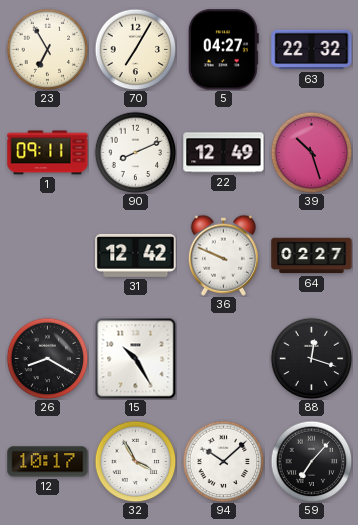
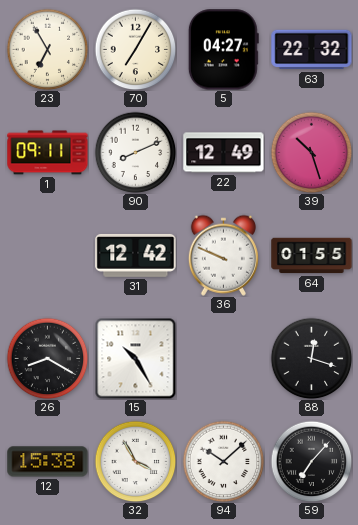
64: 02:27 -> 01:55 (312, 256)
12: 10:17 -> 15:38 (48, 462)
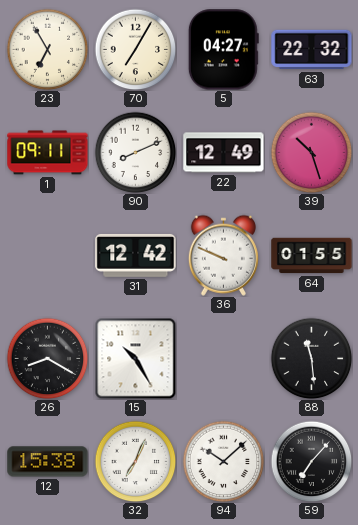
88: 12:18 -> 11:29 (311, 358)
32: 3:55 -> 7:04 (135, 461)
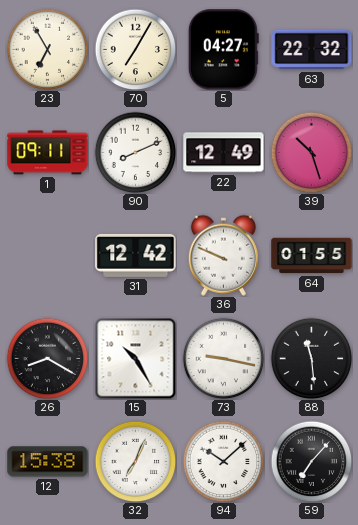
73: none -> 9:17 (223, 358)
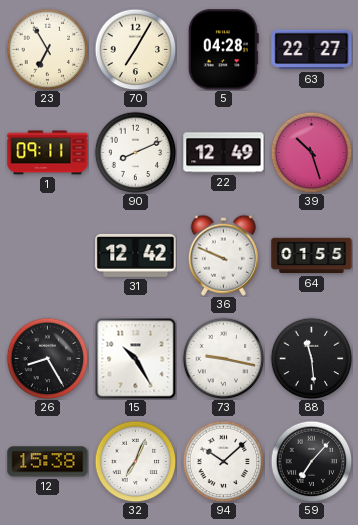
5: 04:27 -> 04:28 (223, 50)
63: 22:32 -> 22:27 (312, 50)
26: 8:20 -> 8:25 (47, 358)
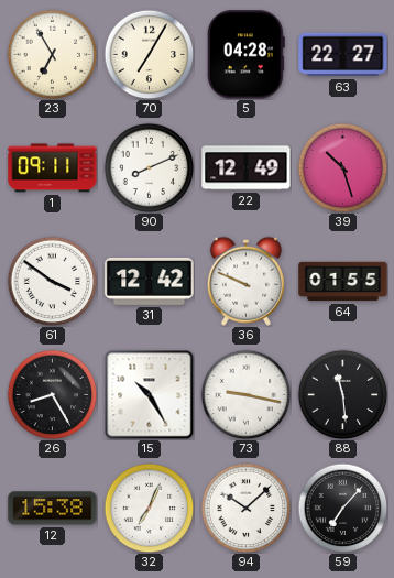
61: none -> 3:51 (52, 281)
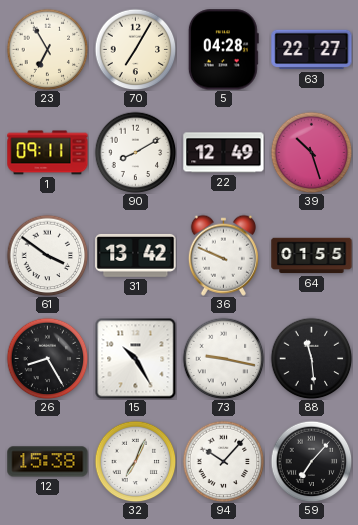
90: 8:11 -> 8:10 (135, 152)
31: 12:42 -> 13:42 (136, 255)
94: 10:08 -> 10:07 (223, 461)
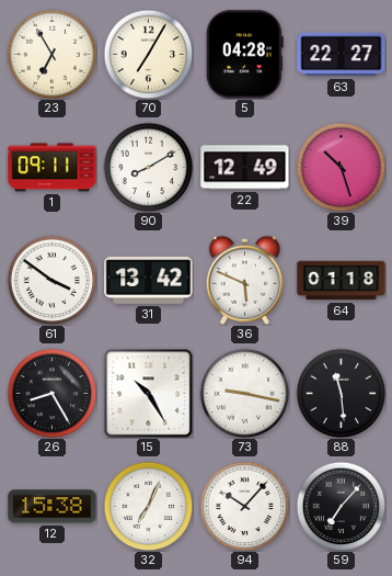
36: 9:49 -> 5:49 (244, 280)
64: 01:55 -> 01:18 (342, 281)
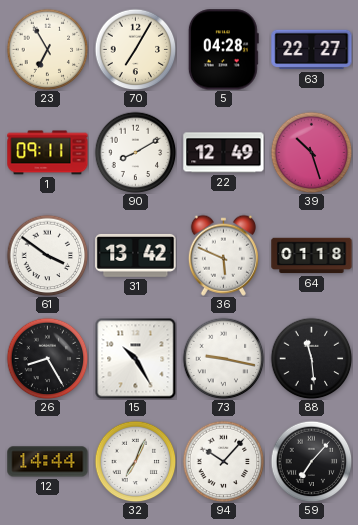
12: 15:38 -> 14:44 (48, 462)
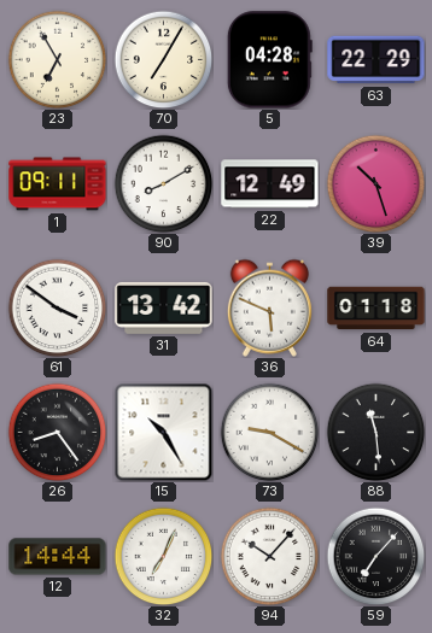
63: 22:27 -> 22:29 (376, 60)
26: 8:25 -> 8:24 (57, 432)
73: 9:17 -> 9:20 (269, 432)
